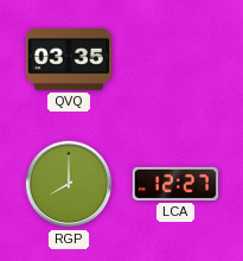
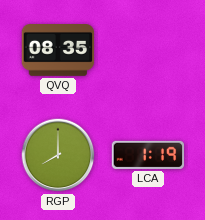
QVQ: 03:35 -> 08:35 (58, 51)
LCA: 12:27 -> 1:19 (148, 155)
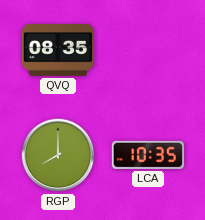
LCA: 1:19 -> 10:35 (148, 155)
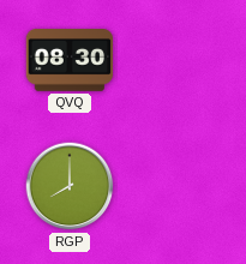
QVQ: 08:35 -> 08:30 (70, 61)
LCA: 10:35 -> none (148, 155)
